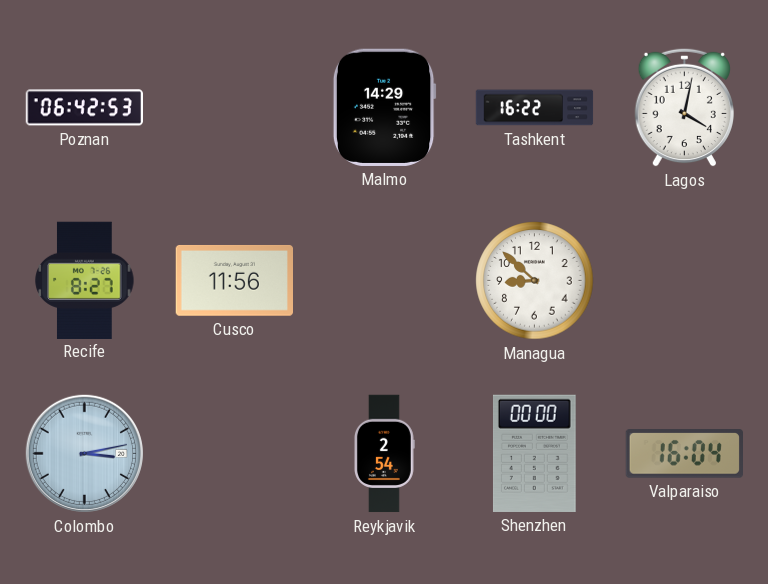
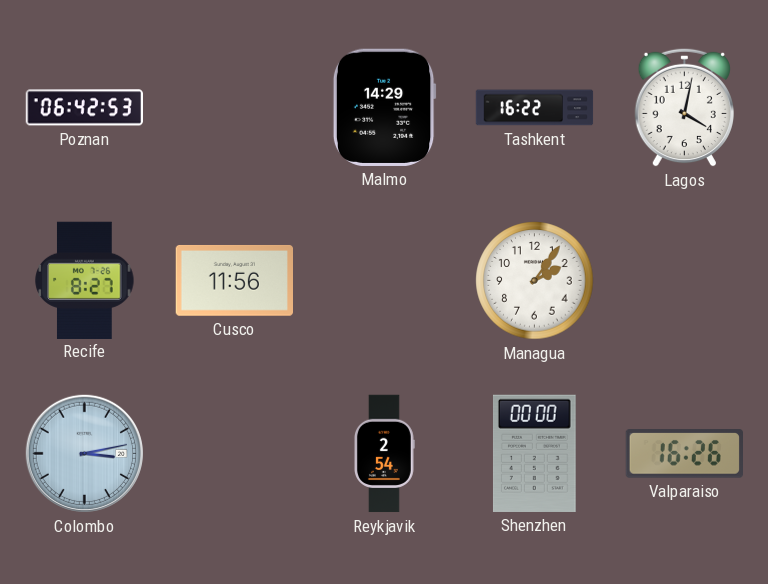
Managua: 8:52 -> 2:06 (535, 281)
Valparaiso: 16:04 -> 16:26 (684, 454)
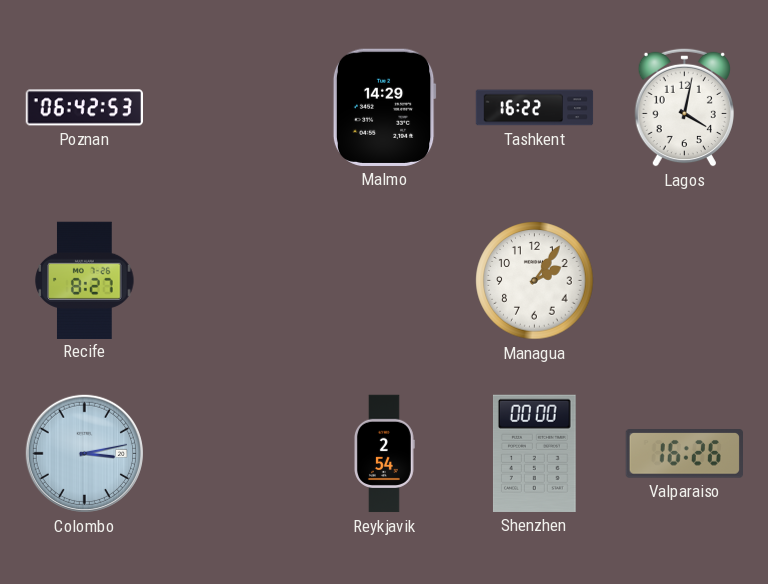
Cusco: 11:56 -> none (234, 280)
